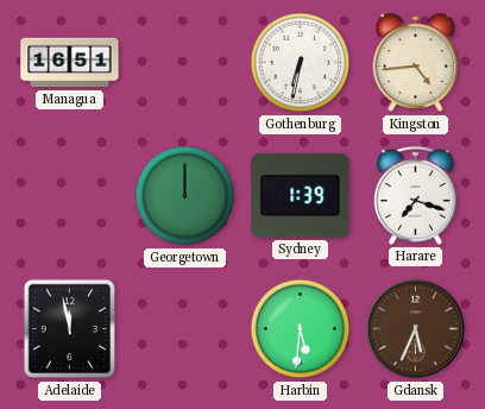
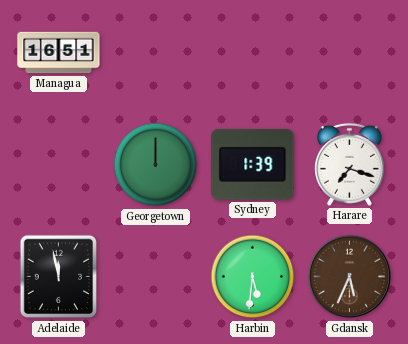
Gothenburg: 6:32 -> none (301, 63)
Kingston: 4:44 -> none (416, 63)
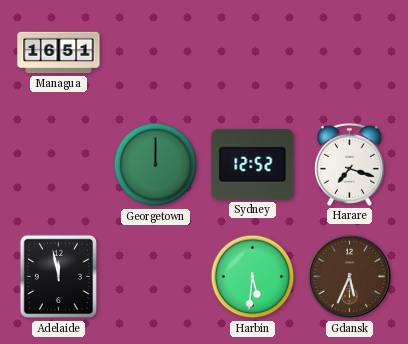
Sydney: 1:39 -> 12:52 (253, 164)
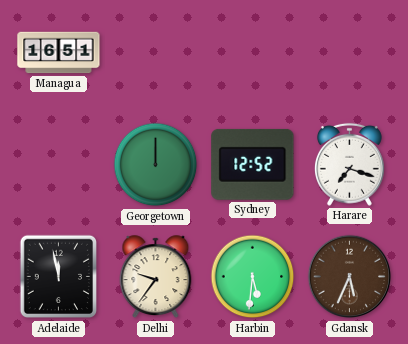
Delhi: none -> 9:36 (156, 277)
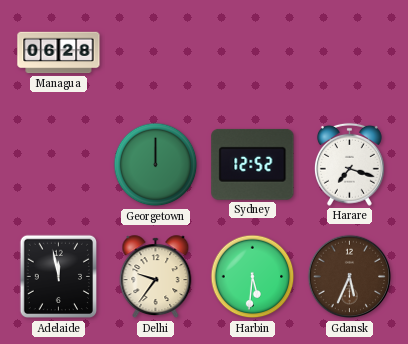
Managua: 16:51 -> 06:28 (59, 53)
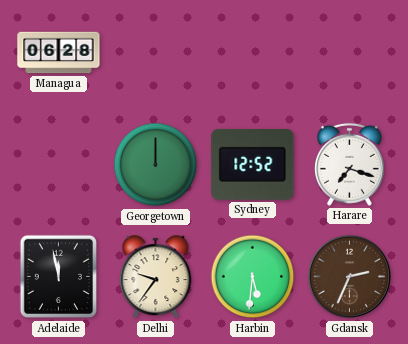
Gdansk: 5:34 -> 2:34 (350, 277)
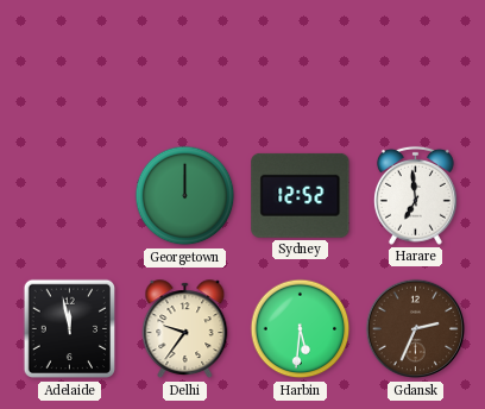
Managua: 06:28 -> none (59, 53)
Harare: 7:18 -> 6:59 (415, 195)
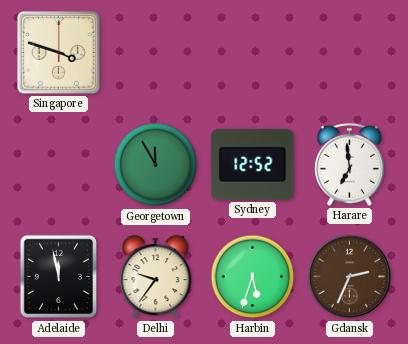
Singapore: none -> 3:48 (59, 53)
Georgetown: 12:00 -> 11:55 (156, 165)
Harbin: 5:31 -> 5:33 (253, 277)
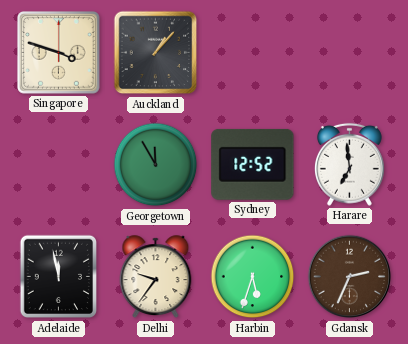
Auckland: none -> 1:07 (156, 53)
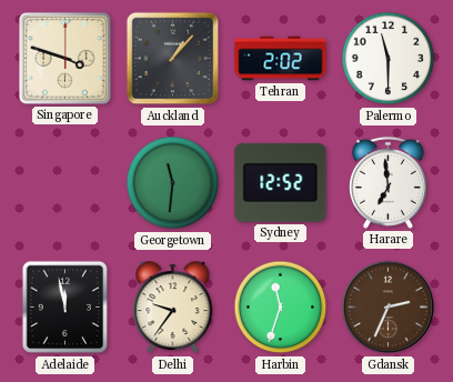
Tehran: none -> 2:02 (281, 59)
Palermo: none -> 11:30 (389, 59)
Georgetown: 11:55 -> 11:31 (173, 183)
Harbin: 5:33 -> 11:33 (281, 308)
